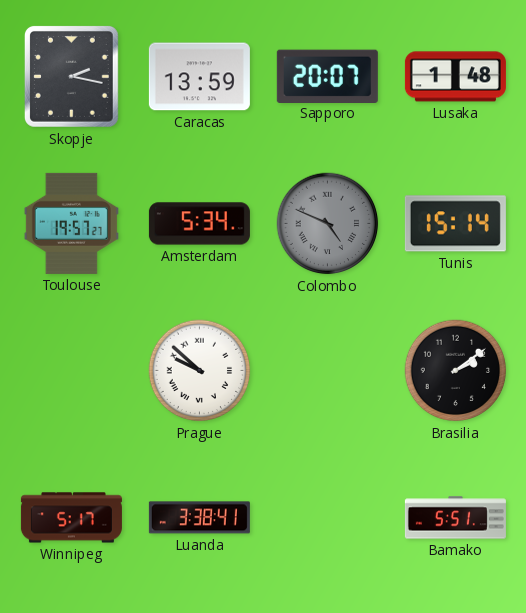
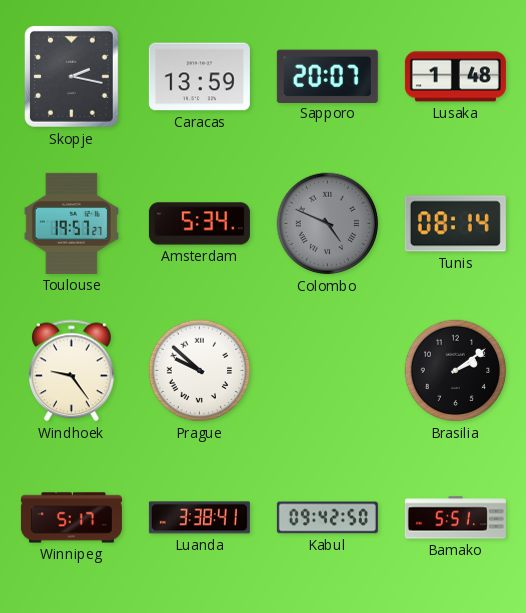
Tunis: 15:14 -> 08:14 (455, 224)
Windhoek: none -> 9:24 (72, 371)
Kabul: none -> 09:42 (327, 518)
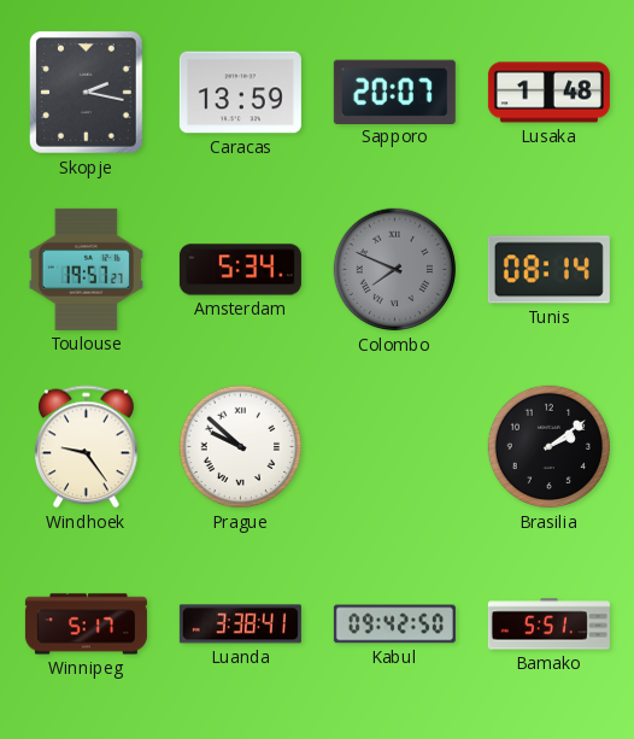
Colombo: 4:49 -> 7:49 (395, 270)
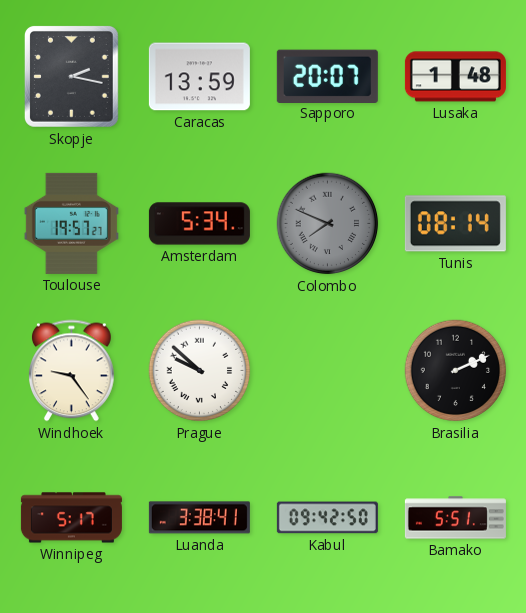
Brasilia: 2:09 -> 2:11 (456, 371)
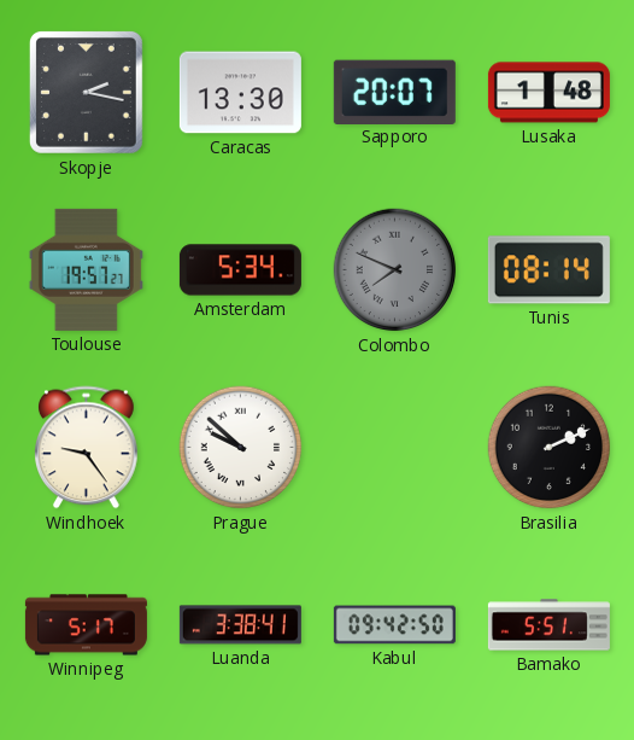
Caracas: 13:59 -> 13:30 (240, 93)
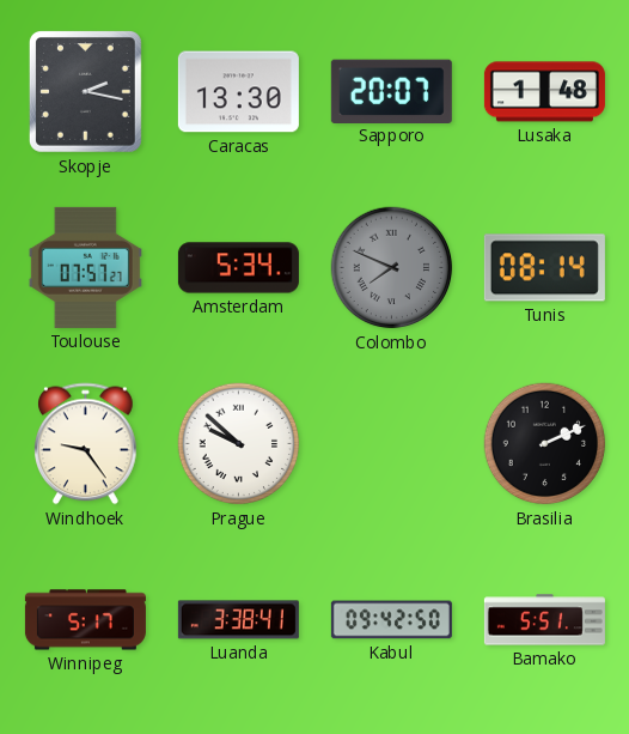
Toulouse: 19:57 -> 07:57 (85, 267)
